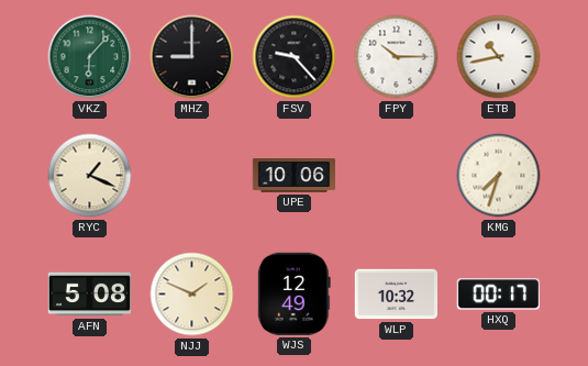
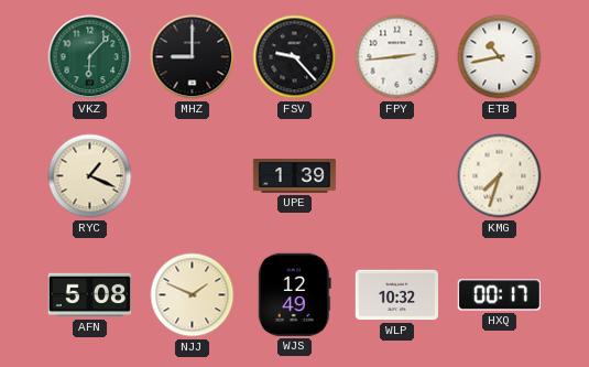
FPY: 10:15 -> 2:44 (397, 57)
UPE: 10:06 -> 1:39 (295, 176)
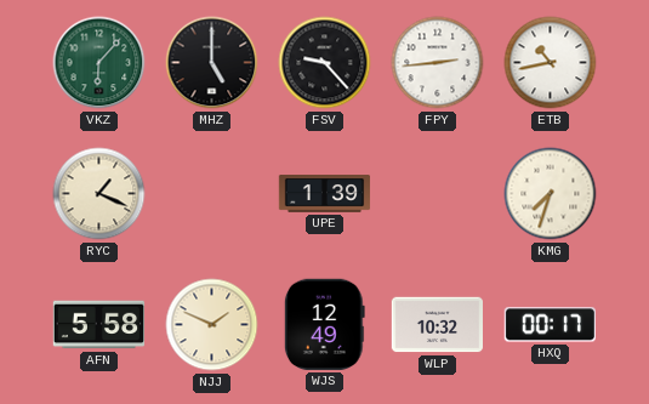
MHZ: 9:00 -> 5:00 (212, 63)
AFN: 5:08 -> 5:58 (98, 325)
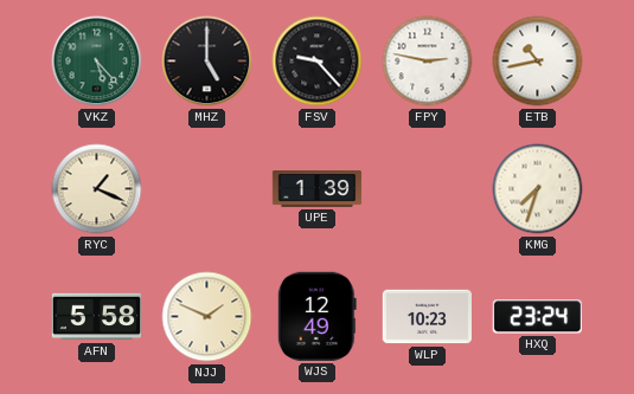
VKZ: 6:07 -> 5:23 (97, 62)
FPY: 2:44 -> 2:47 (428, 62)
WLP: 10:32 -> 10:23 (427, 317)
HXQ: 00:17 -> 23:24 (537, 317)
